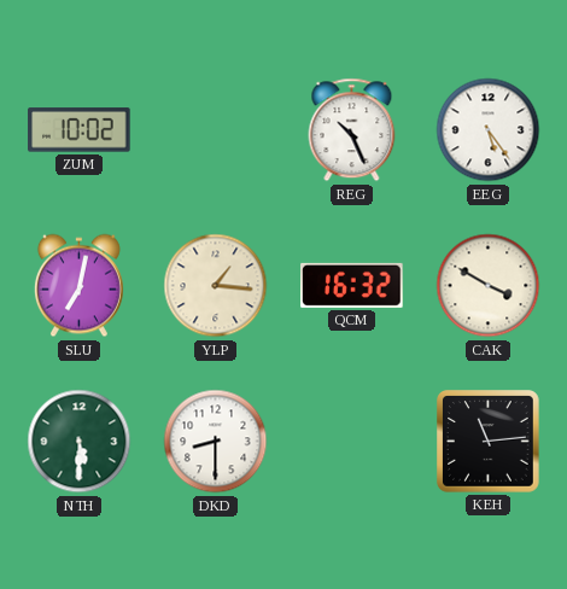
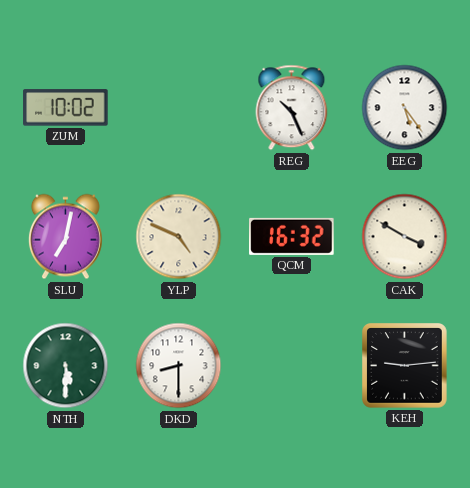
YLP: 1:16 -> 4:49 (179, 237)
KEH: 11:14 -> 9:14 (405, 366)
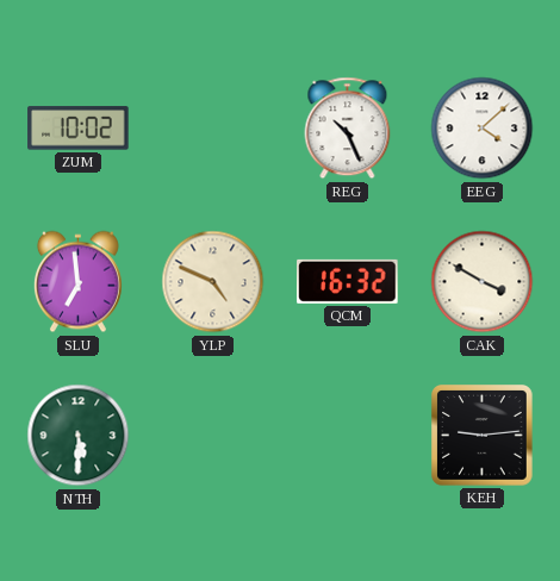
EEG: 5:24 -> 4:08 (483, 129)
SLU: 7:02 -> 6:59 (77, 282)
DKD: 8:30 -> none (179, 366)
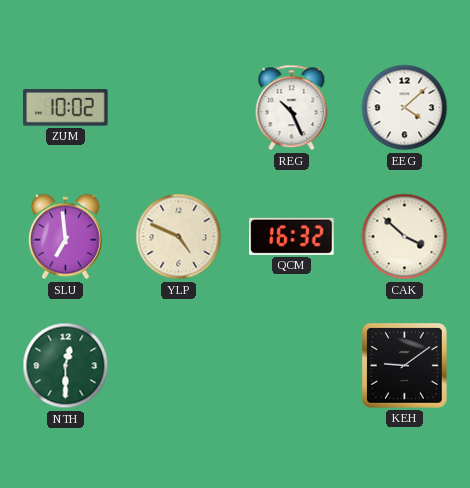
CAK: 3:50 -> 3:52 (405, 237)
NTH: 5:30 -> 12:30 (66, 366)
KEH: 9:14 -> 9:09 (405, 366)
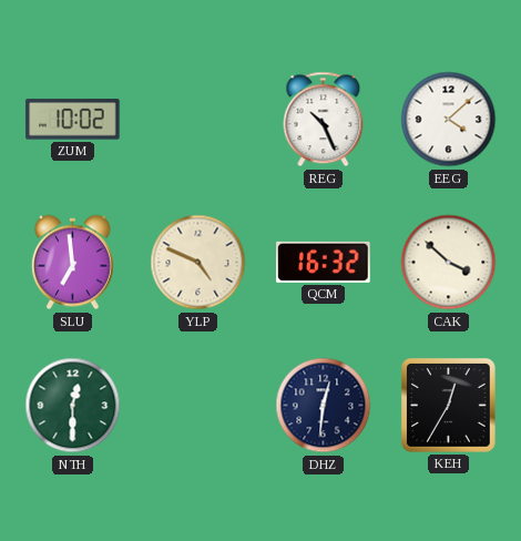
DHZ: none -> 12:31 (324, 406)
KEH: 9:09 -> 12:35 (449, 406)
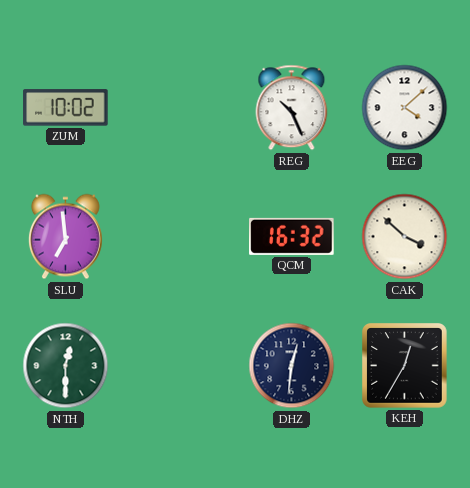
YLP: 4:49 -> none (198, 263)
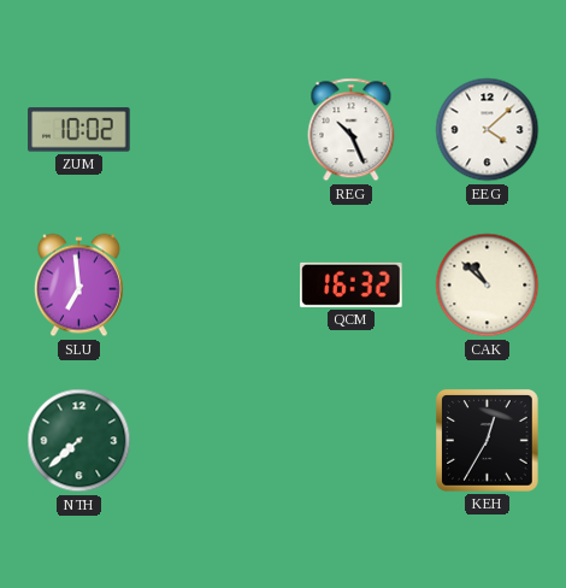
CAK: 3:52 -> 10:52 (488, 286)
NTH: 12:30 -> 7:38 (79, 441)
DHZ: 12:31 -> none (292, 366)
